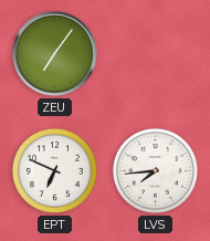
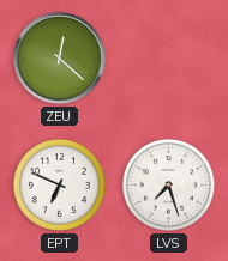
ZEU: 7:06 -> 12:22 (60, 59)
LVS: 7:44 -> 7:27 (168, 184)
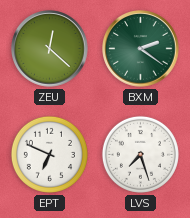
BXM: none -> 2:21 (141, 49)
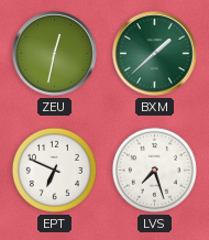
ZEU: 12:22 -> 12:32 (55, 54)
BXM: 2:21 -> 1:38 (155, 54)
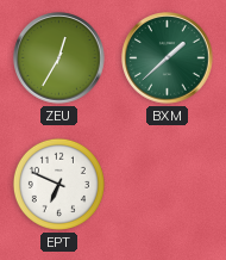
ZEU: 12:32 -> 12:35 (59, 58)
LVS: 7:27 -> none (154, 170)
